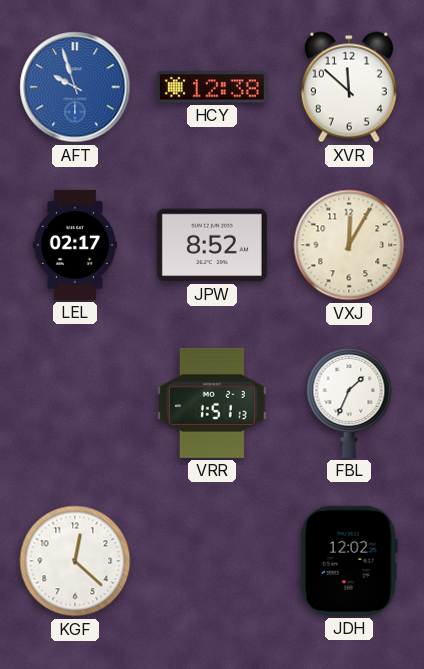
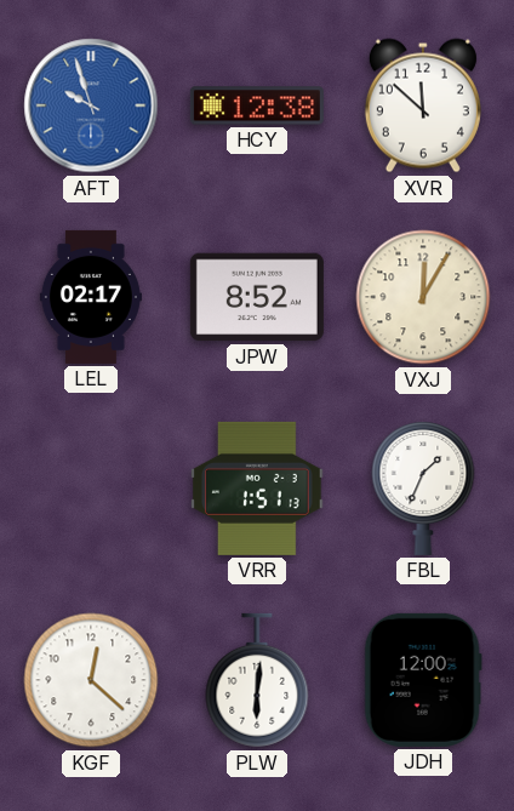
PLW: none -> 6:01 (257, 680)
JDH: 12:02 -> 12:00 (423, 680)
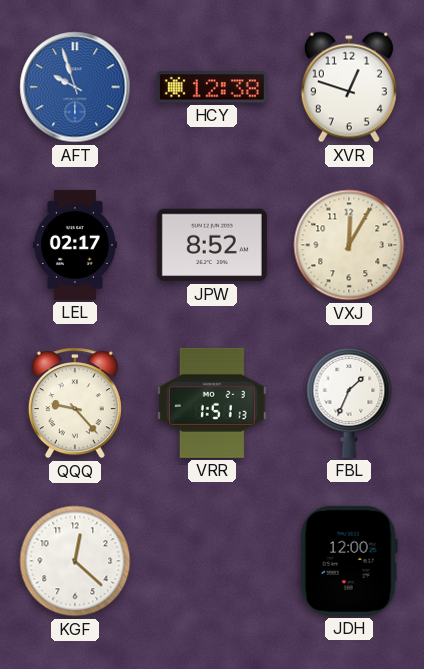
XVR: 11:52 -> 12:48 (349, 87)
QQQ: none -> 9:23 (75, 403)
PLW: 6:01 -> none (257, 680)
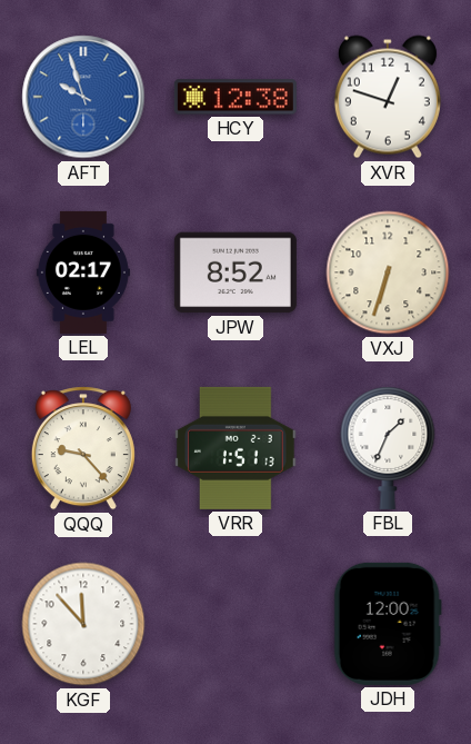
VXJ: 12:05 -> 6:33 (388, 272)
KGF: 12:22 -> 11:53 (83, 624)
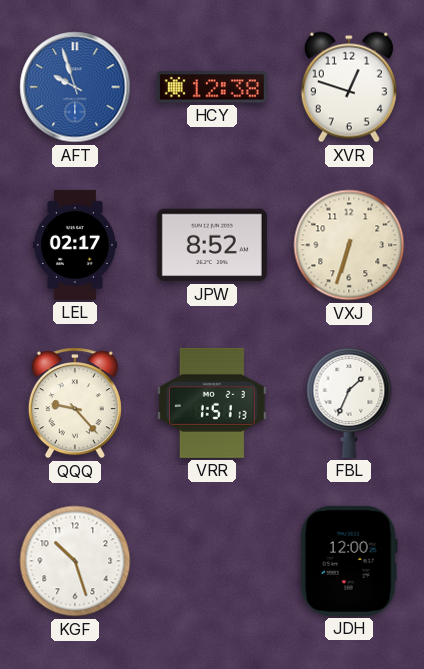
KGF: 11:53 -> 10:27 (75, 561)
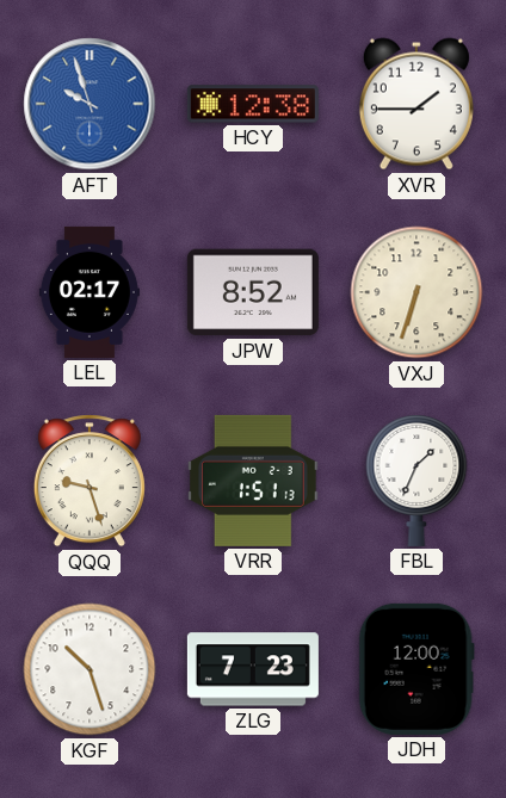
XVR: 12:48 -> 1:45 (416, 104)
QQQ: 9:23 -> 9:27 (90, 481)
ZLG: none -> 7:23 (253, 669)
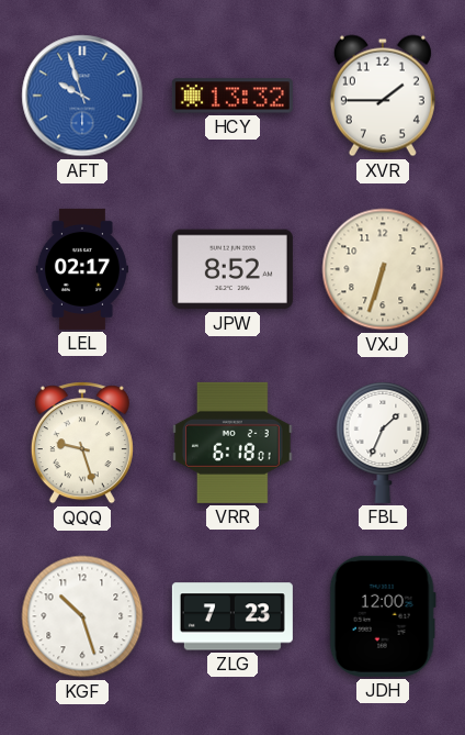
HCY: 12:38 -> 13:32 (232, 96)
VRR: 1:51 -> 6:18 (234, 443)
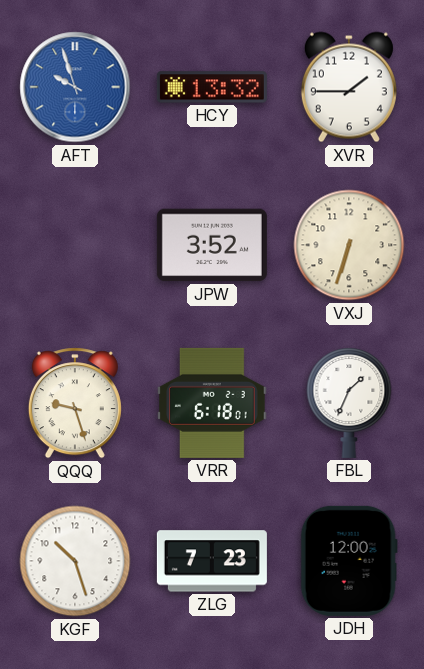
LEL: 02:17 -> none (82, 269)
JPW: 8:52 -> 3:52 (212, 245)
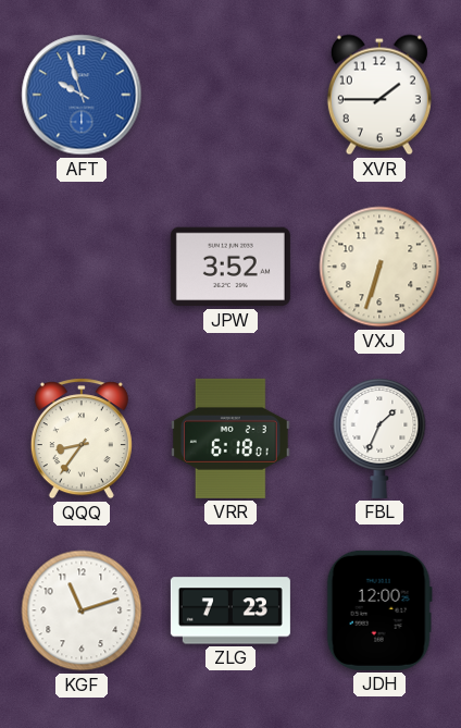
HCY: 13:32 -> none (212, 87)
QQQ: 9:27 -> 8:36 (82, 439)
KGF: 10:27 -> 11:12 (82, 610)
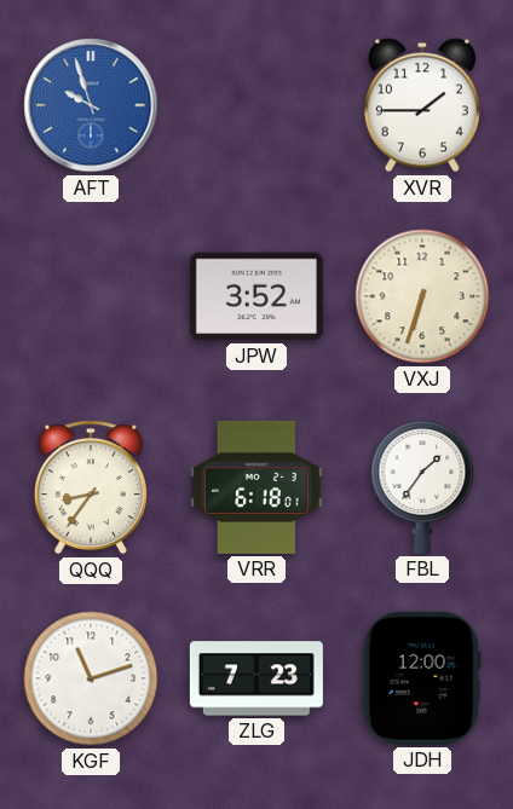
FBL: 1:34 -> 1:36 (422, 487)
